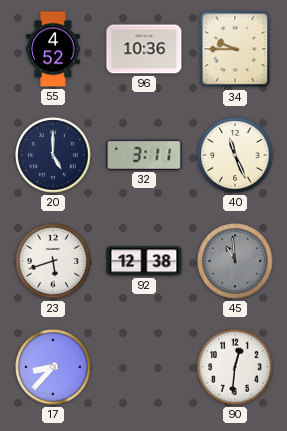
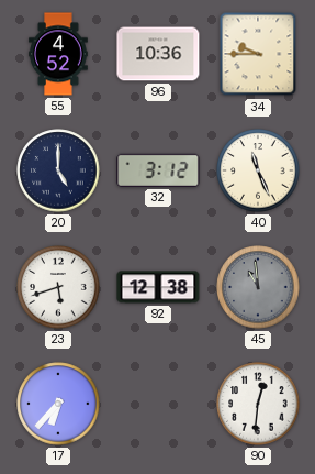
32: 3:11 -> 3:12 (158, 170)
17: 8:37 -> 6:37 (58, 404)
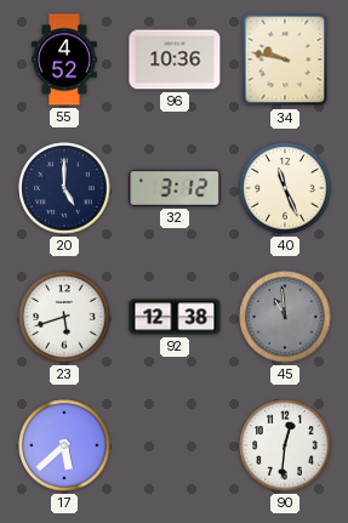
34: 9:45 -> 9:47 (285, 59)
17: 6:37 -> 5:38 (64, 445)
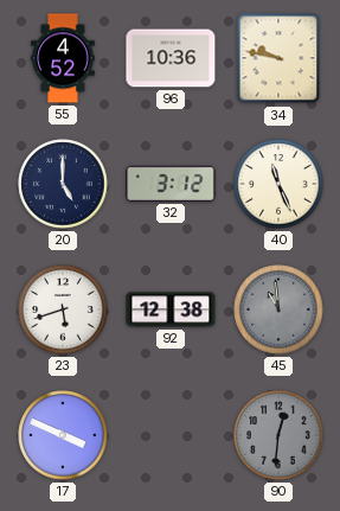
17: 5:38 -> 3:49 (63, 435)
90 dial: white -> grey (278, 435)
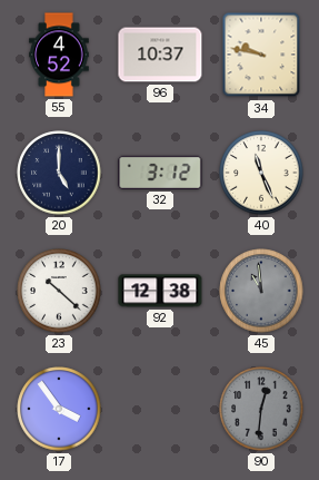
96: 10:36 -> 10:37 (160, 55)
23: 5:42 -> 10:22 (59, 291)
17: 3:49 -> 3:54 (59, 409)
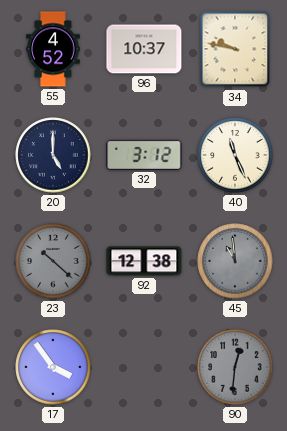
23 dial: white -> grey (53, 261)
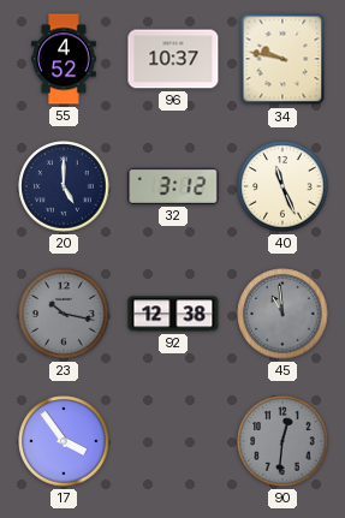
23: 10:22 -> 10:17 (64, 314)
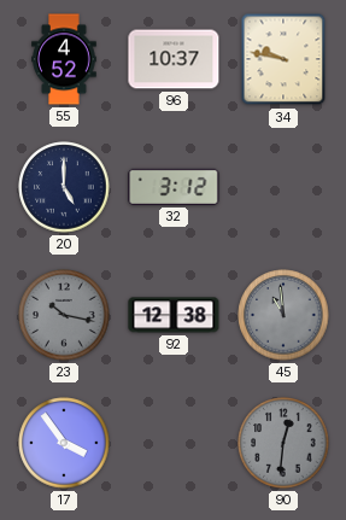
40: 11:26 -> none (282, 186)
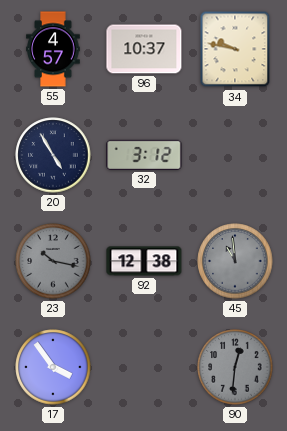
55: 4:52 -> 4:57 (53, 49)
20: 5:00 -> 4:55 (53, 155)
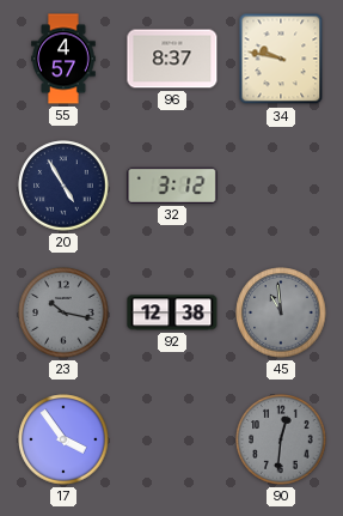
96: 10:37 -> 8:37 (172, 59)
